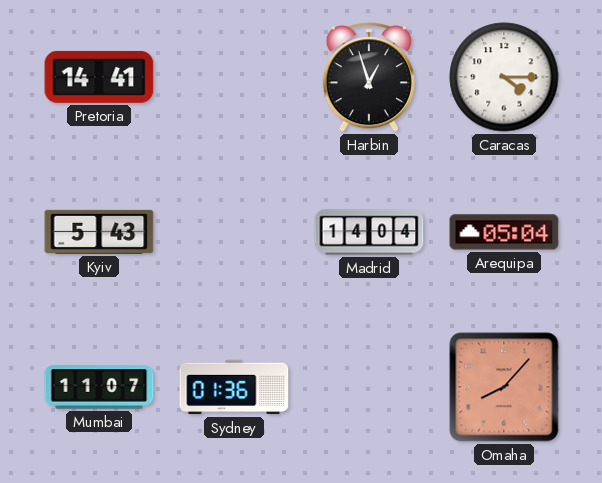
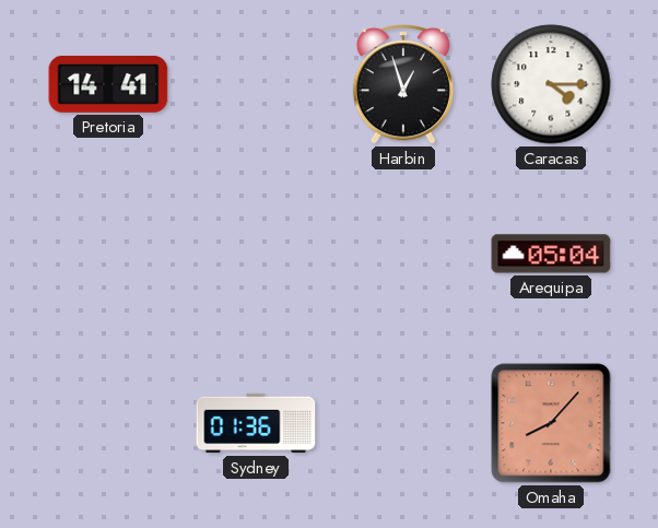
Kyiv: 5:43 -> none (99, 232)
Madrid: 14:04 -> none (369, 232)
Mumbai: 11:07 -> none (99, 387)
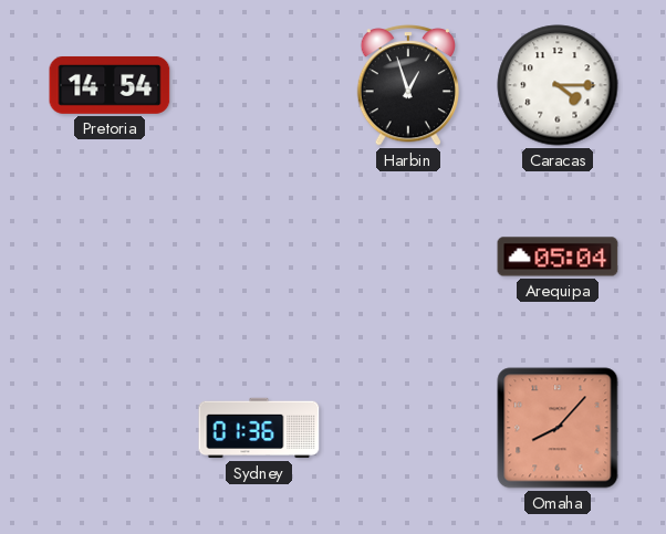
Pretoria: 14:41 -> 14:54 (110, 85)
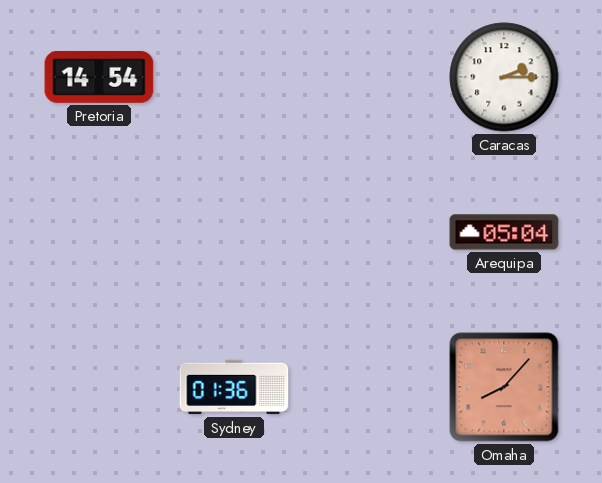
Harbin: 12:57 -> none (407, 86)
Caracas: 4:15 -> 2:15 (504, 77)
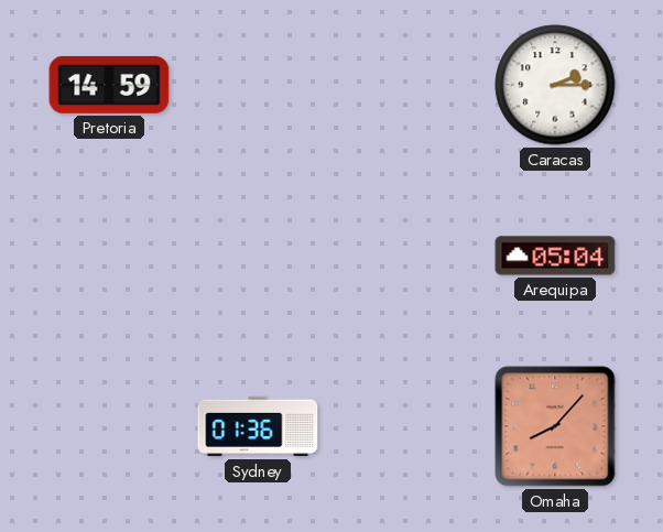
Pretoria: 14:54 -> 14:59 (109, 85)
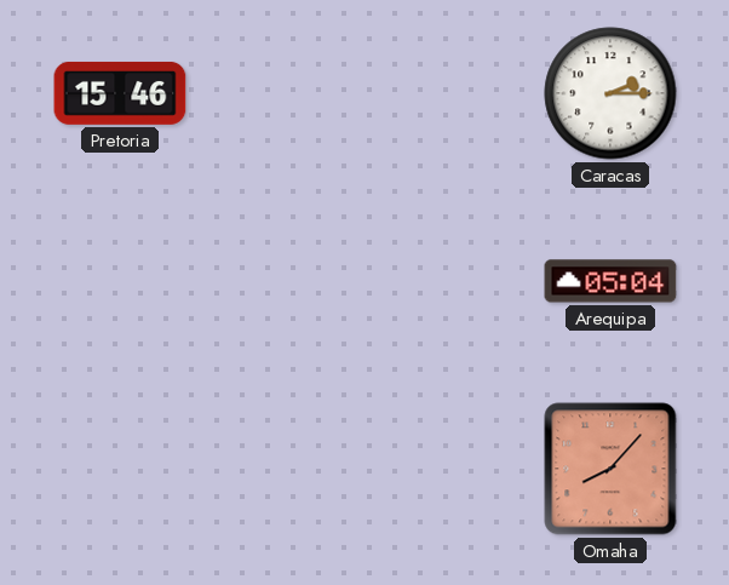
Pretoria: 14:59 -> 15:46 (120, 93)
Sydney: 01:36 -> none (258, 426)
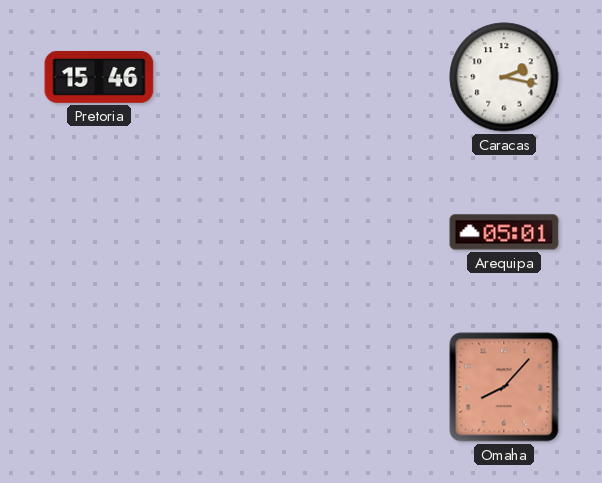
Caracas: 2:15 -> 2:17 (504, 77)
Arequipa: 05:04 -> 05:01 (504, 232)
